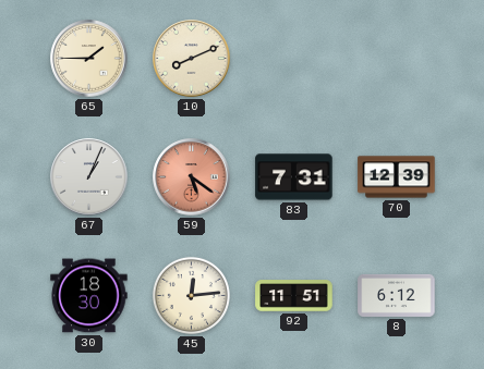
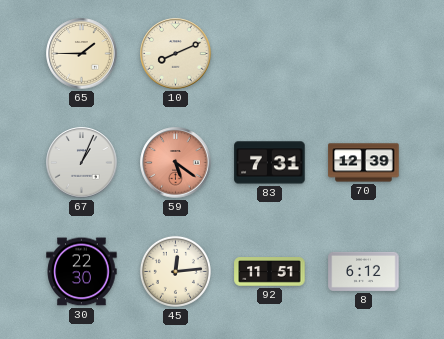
30: 18:30 -> 22:30 (82, 272)
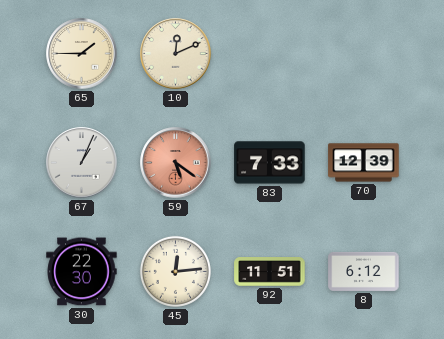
10: 8:11 -> 12:11 (176, 54)
83: 7:31 -> 7:33 (270, 163)
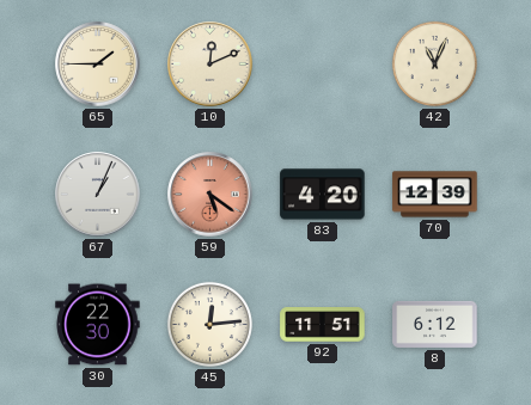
42: none -> 11:04 (434, 63)
83: 7:33 -> 4:20 (323, 195)
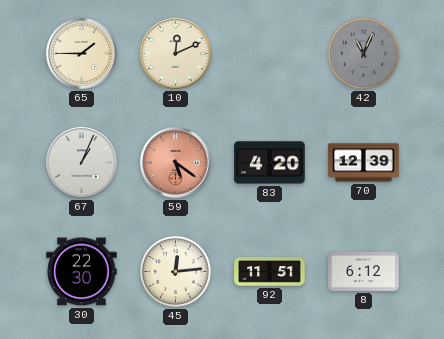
42 dial: cream -> grey (363, 53)
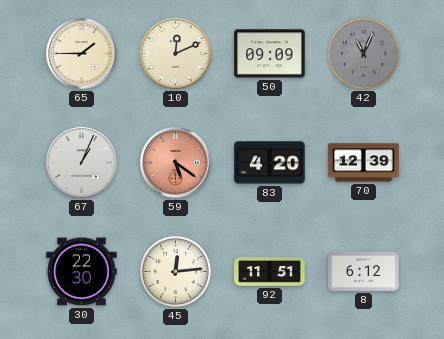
50: none -> 09:09 (270, 54)
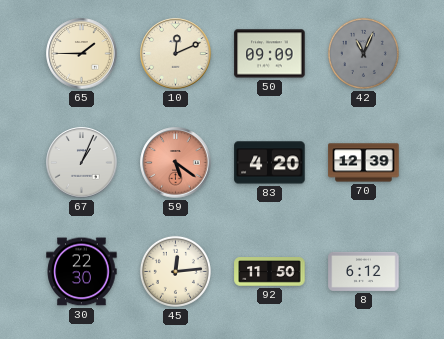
92: 11:51 -> 11:50 (270, 272)
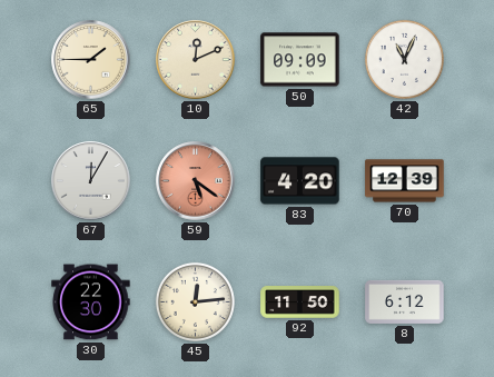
42 dial: grey -> white (404, 59)
67: 1:04 -> 12:05 (91, 181)
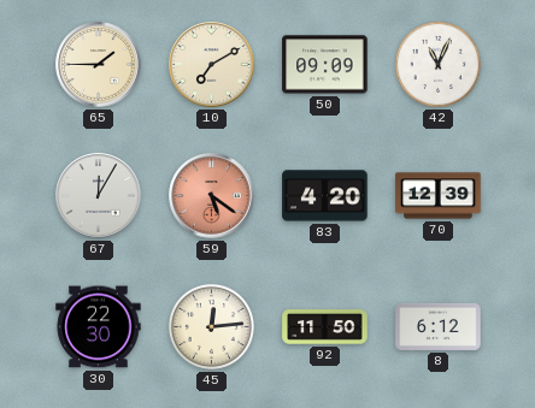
10: 12:11 -> 7:10 (212, 65)
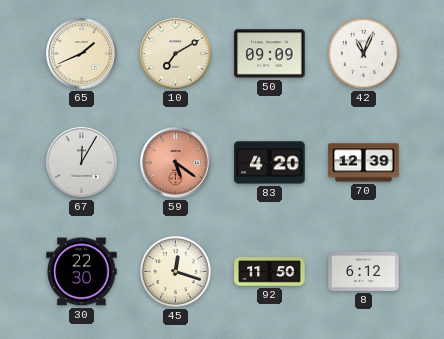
65: 1:45 -> 1:41 (82, 54)
45: 12:14 -> 12:18 (175, 271)
